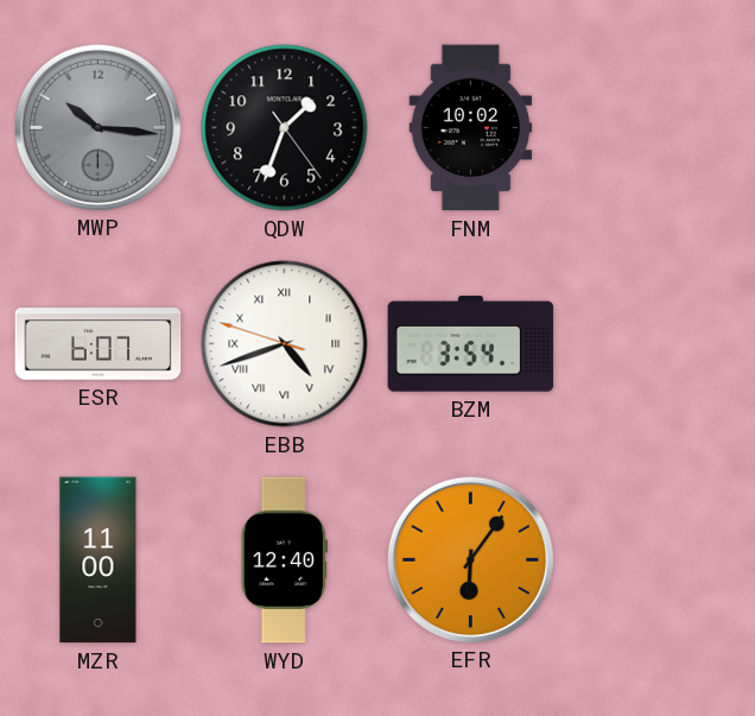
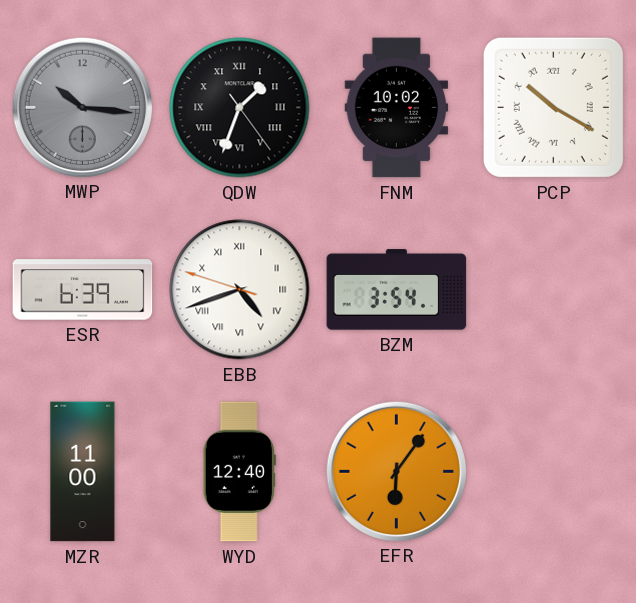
QDW numerals: Arabic -> Roman (240, 108)
PCP: none -> 10:20 (553, 107)
ESR: 6:07 -> 6:39 (83, 290)
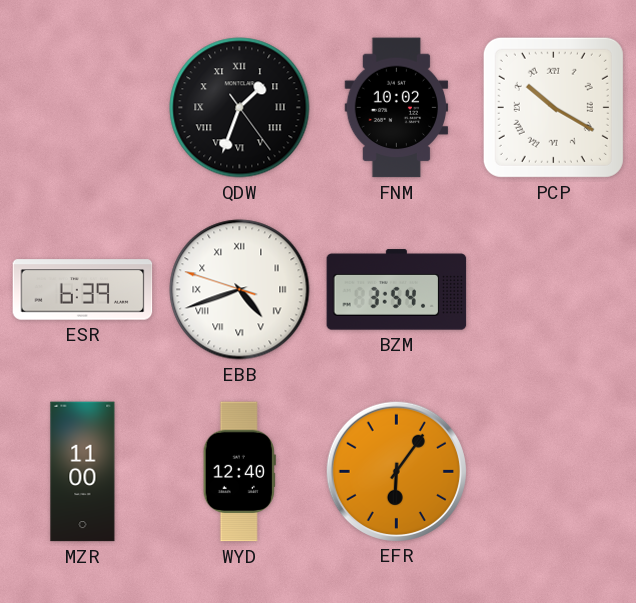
MWP: 10:16 -> none (82, 107)
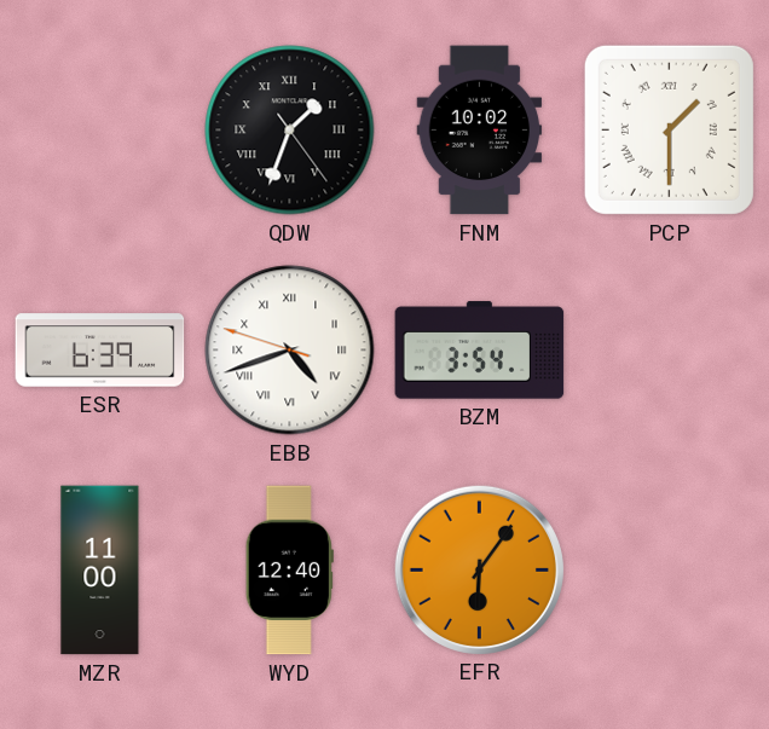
PCP: 10:20 -> 1:30 (669, 129)
